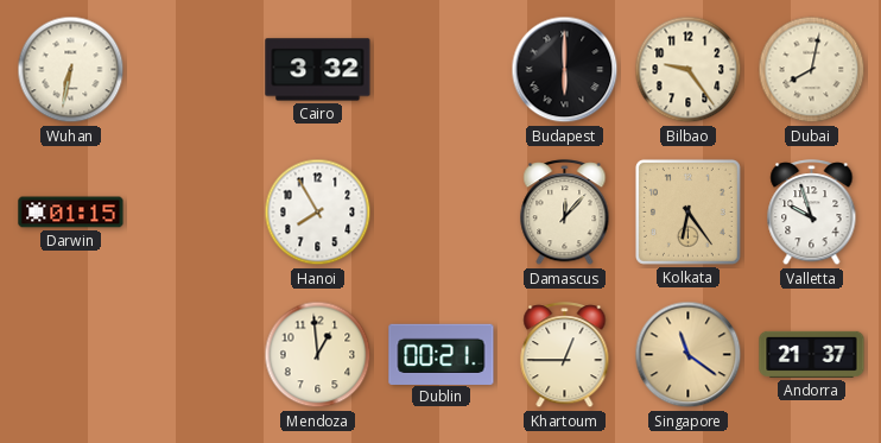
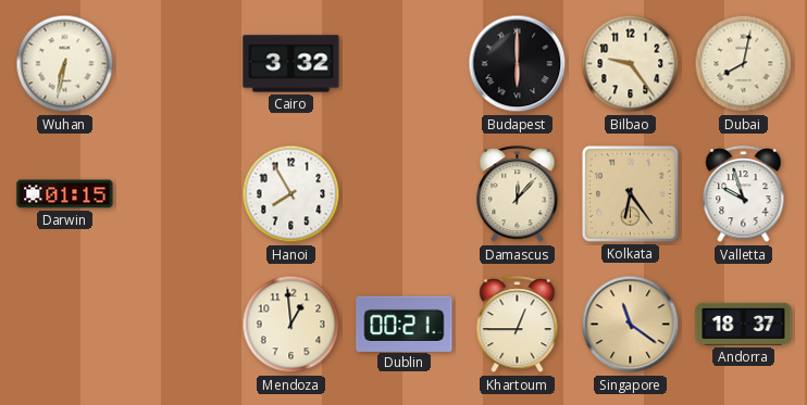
Andorra: 21:37 -> 18:37 (744, 324)
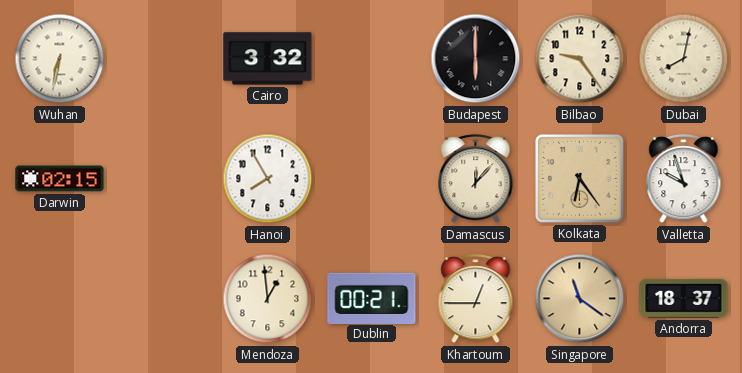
Darwin: 01:15 -> 02:15 (60, 179)
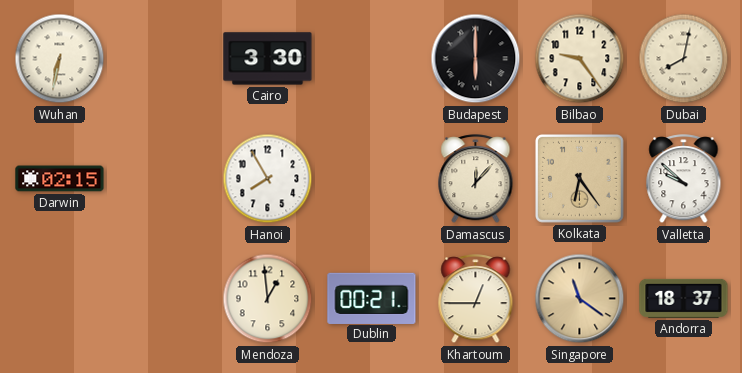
Cairo: 3:32 -> 3:30 (268, 59)
Valletta: 9:57 -> 9:52 (684, 179)
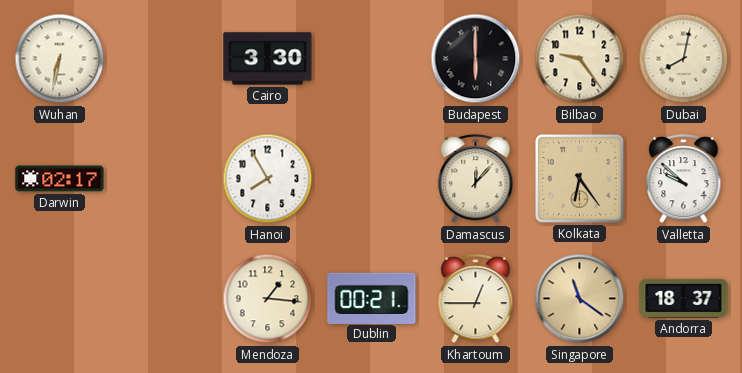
Darwin: 02:15 -> 02:17 (60, 179)
Mendoza: 12:59 -> 1:16 (268, 299)
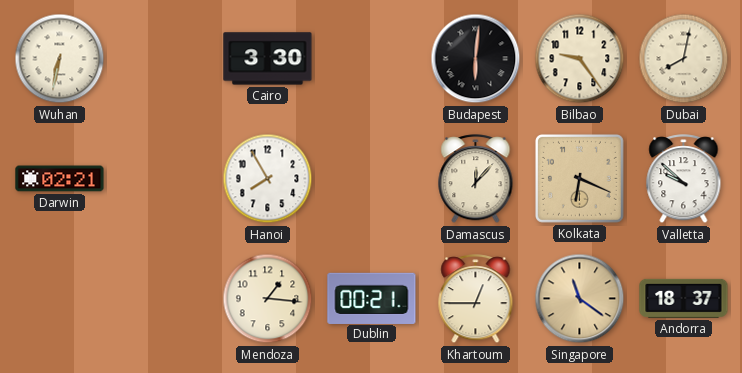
Budapest: 6:00 -> 6:01 (476, 59)
Darwin: 02:17 -> 02:21 (60, 179)
Kolkata: 6:24 -> 6:19 (579, 178)
